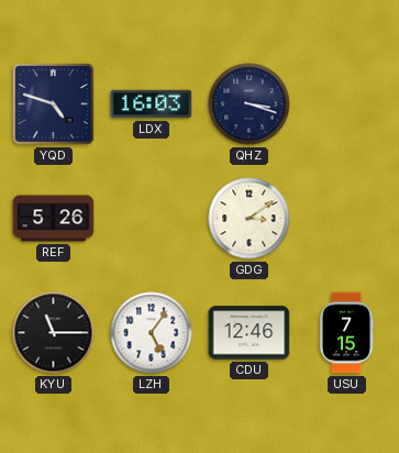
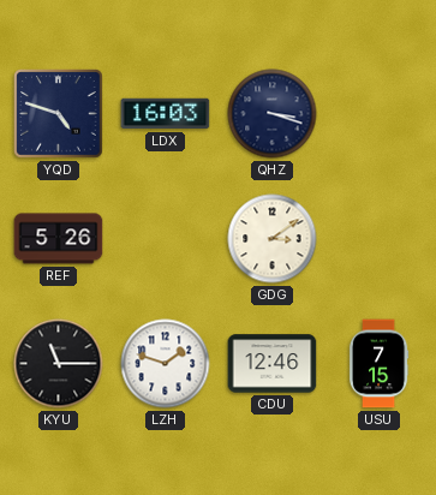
LZH: 5:06 -> 1:48 (166, 364)
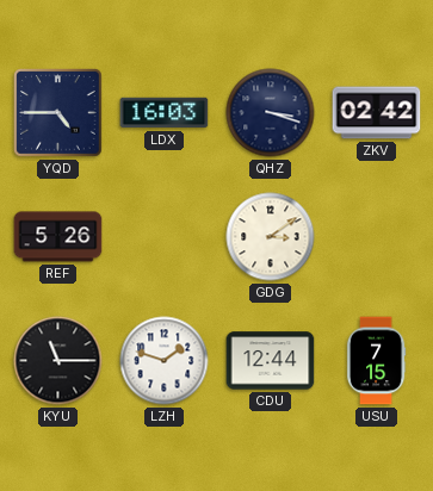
YQD: 4:48 -> 4:45 (58, 113)
ZKV: none -> 02:42 (377, 113)
CDU: 12:46 -> 12:44 (271, 361)
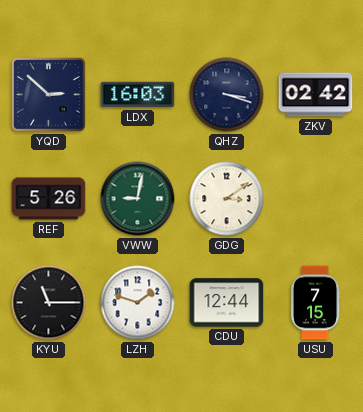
YQD: 4:45 -> 2:52 (49, 95)
VWW: none -> 9:02 (138, 199)
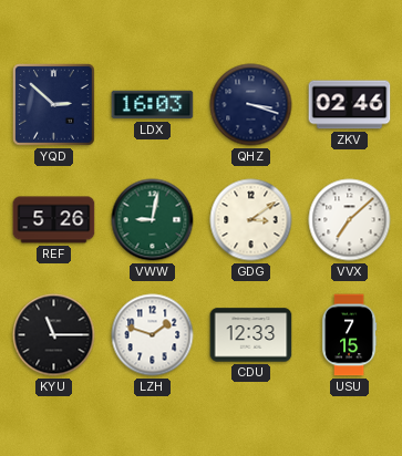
ZKV: 02:42 -> 02:46 (350, 105)
VVX: none -> 7:08 (350, 220)
CDU: 12:44 -> 12:33 (251, 335)
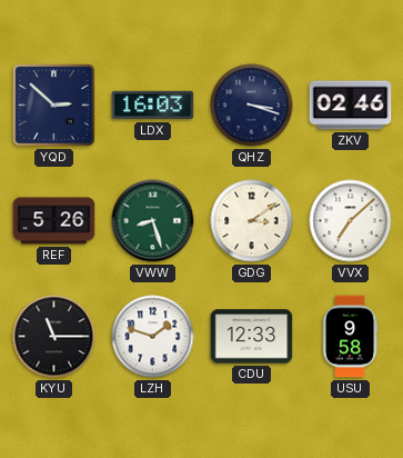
VWW: 9:02 -> 8:27 (153, 221)
USU: 7:15 -> 9:58 (350, 337)
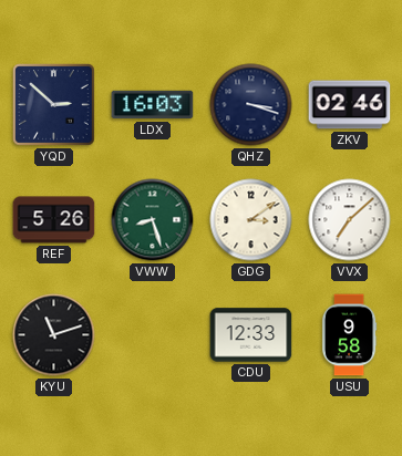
KYU: 11:15 -> 11:12 (54, 335)
LZH: 1:48 -> none (153, 337)
